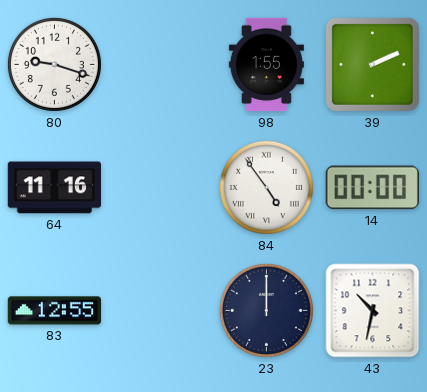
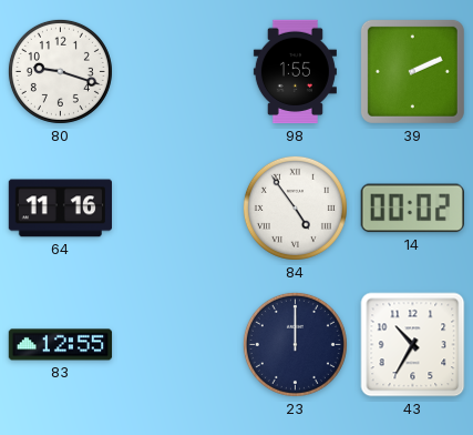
14: 00:00 -> 00:02 (412, 209)
43: 10:32 -> 10:35 (413, 345)
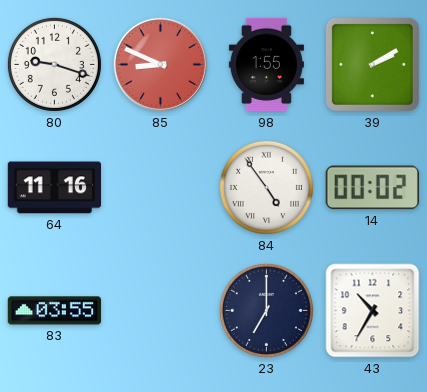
85: none -> 8:49 (160, 64)
39: 2:11 -> 2:10 (372, 64)
83: 12:55 -> 03:55 (55, 311)
23: 12:00 -> 7:00 (266, 310)
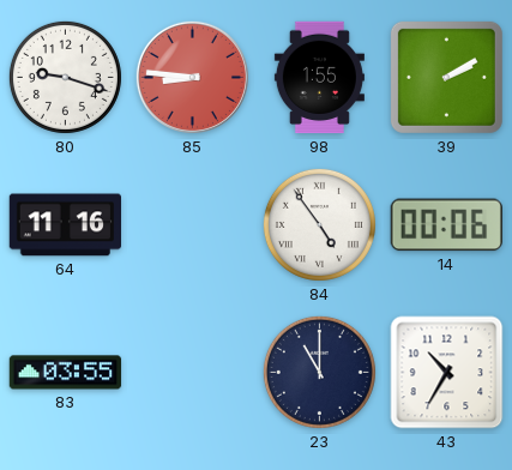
85: 8:49 -> 8:46 (192, 77)
14: 00:02 -> 00:06 (446, 225)
23: 7:00 -> 11:00 (319, 372)
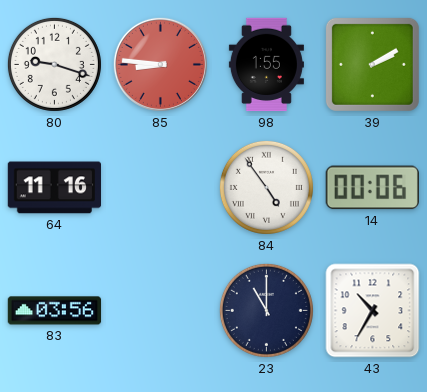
83: 03:55 -> 03:56 (55, 311)
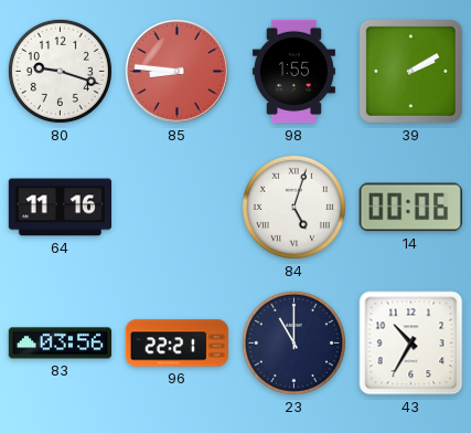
84: 4:54 -> 5:03 (293, 207)
96: none -> 22:21 (178, 344)
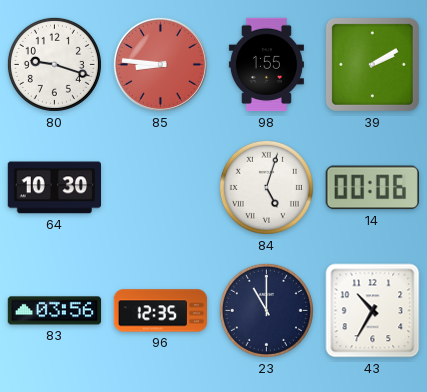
64: 11:16 -> 10:30 (54, 188)
96: 22:21 -> 12:35 (161, 311)
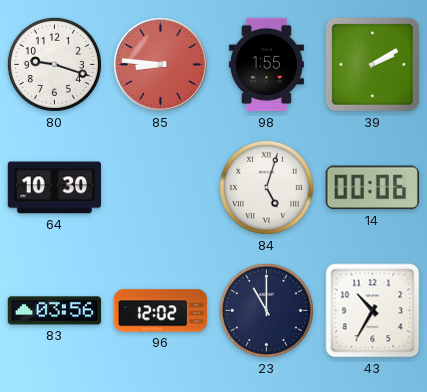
96: 12:35 -> 12:02 (161, 311)
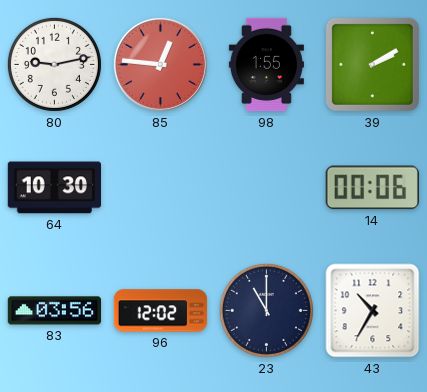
80: 9:18 -> 9:13 (54, 64)
85: 8:46 -> 12:46 (160, 64)
84: 5:03 -> none (266, 187)
